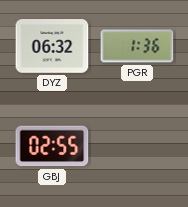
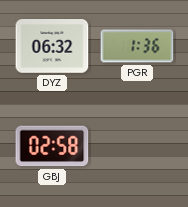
GBJ: 02:55 -> 02:58 (52, 146)
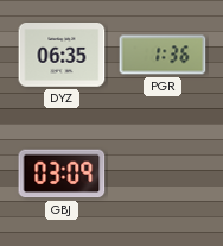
DYZ: 06:32 -> 06:35 (62, 56)
GBJ: 02:58 -> 03:09 (62, 174)
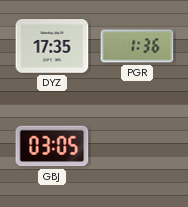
DYZ: 06:35 -> 17:35 (52, 47)
GBJ: 03:09 -> 03:05 (52, 146)
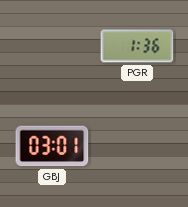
DYZ: 17:35 -> none (52, 47)
GBJ: 03:05 -> 03:01 (52, 146)
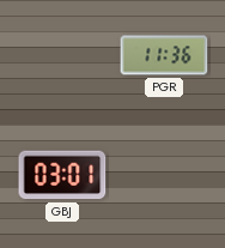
PGR: 1:36 -> 11:36 (164, 55)
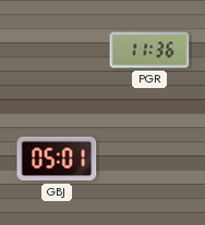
GBJ: 03:01 -> 05:01 (57, 159)
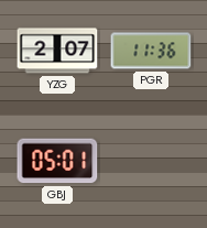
YZG: none -> 2:07 (57, 51)
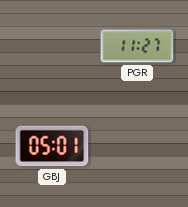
YZG: 2:07 -> none (57, 51)
PGR: 11:36 -> 11:27 (137, 46)
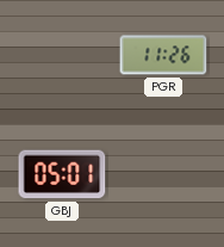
PGR: 11:27 -> 11:26 (163, 55)
